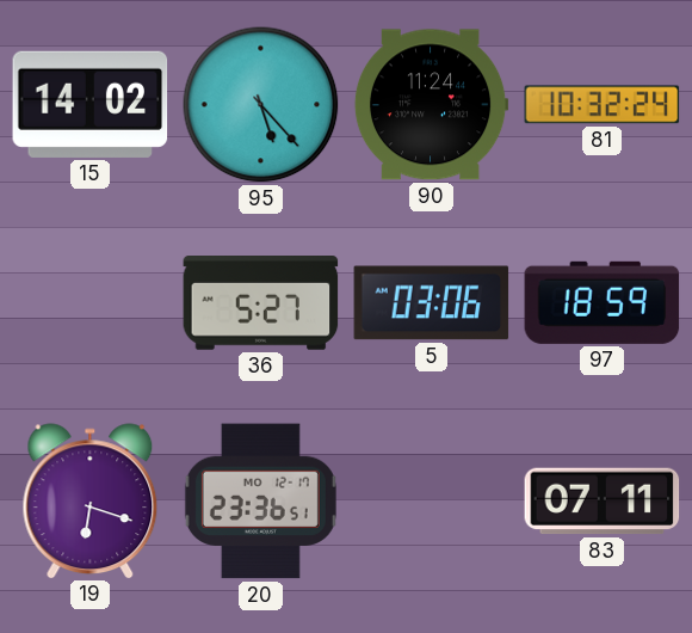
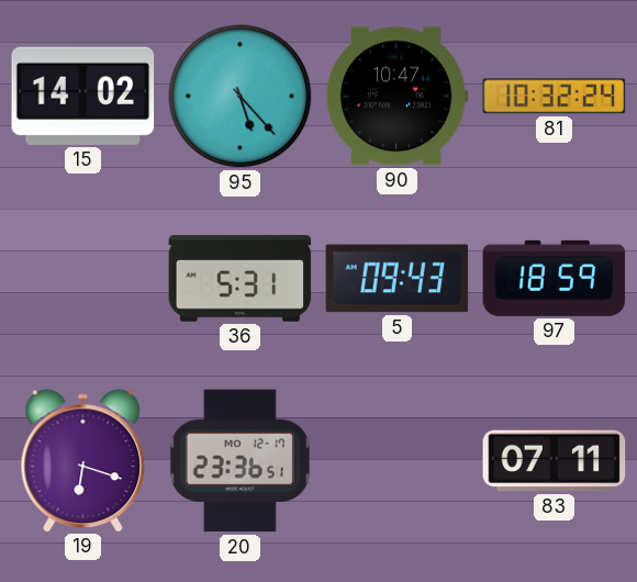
90: 11:24 -> 10:47 (396, 97)
36: 5:27 -> 5:31 (241, 279)
5: 03:06 -> 09:43 (398, 279)
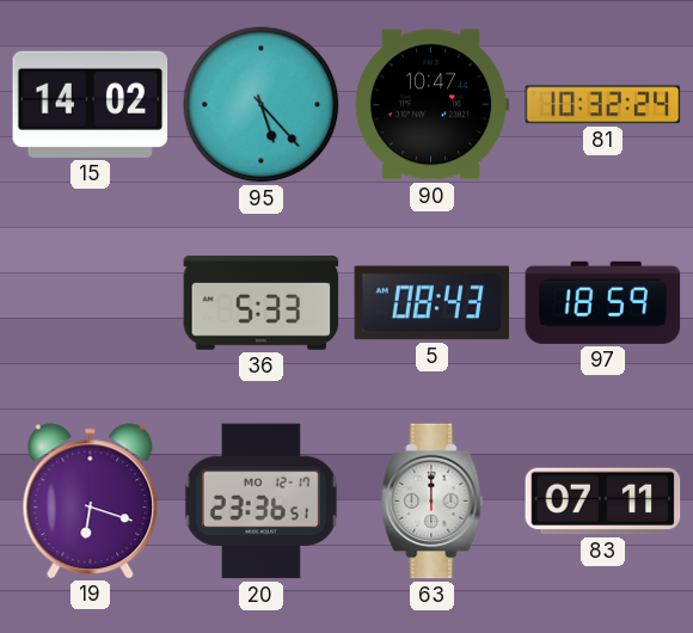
36: 5:31 -> 5:33 (262, 303)
5: 09:43 -> 08:43 (433, 303)
63: none -> 12:00 (433, 502)
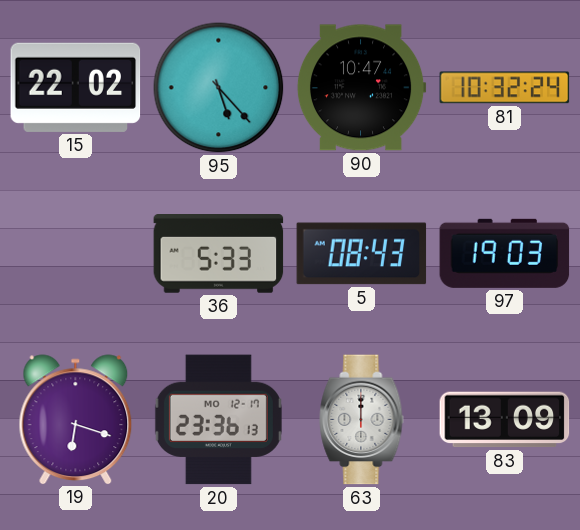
15: 14:02 -> 22:02 (76, 87)
97: 18:59 -> 19:03 (505, 253)
20: 23:36:51 -> 23:36:13 (218, 420)
83: 07:11 -> 13:09 (505, 420)
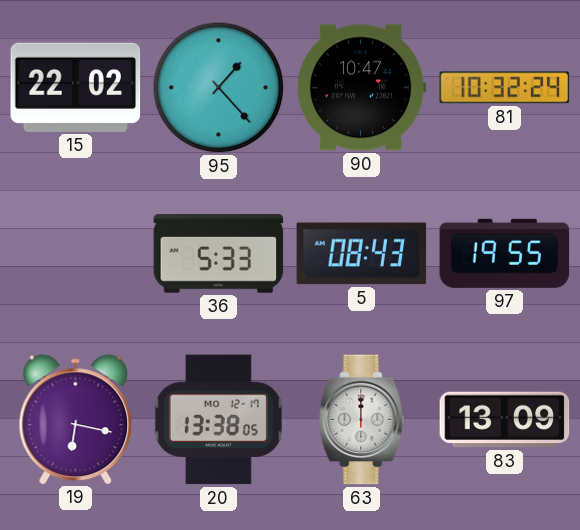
95: 5:23 -> 1:23 (219, 88)
97: 19:03 -> 19:55 (505, 253)
19: 6:18 -> 6:17 (76, 419)
20: 23:36 -> 13:38 (218, 420)
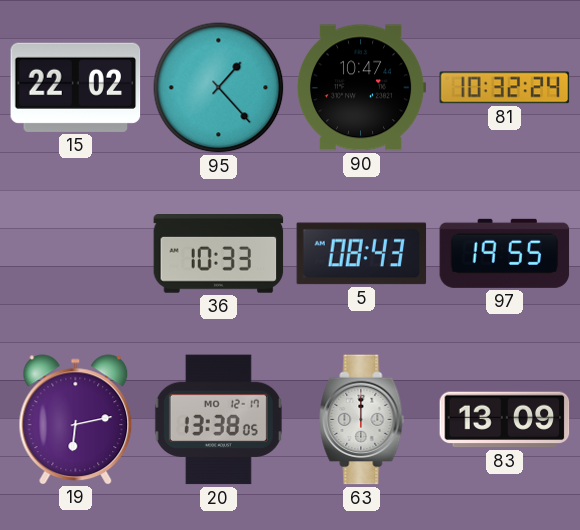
36: 5:33 -> 10:33 (219, 254)
19: 6:17 -> 6:13 (76, 419)
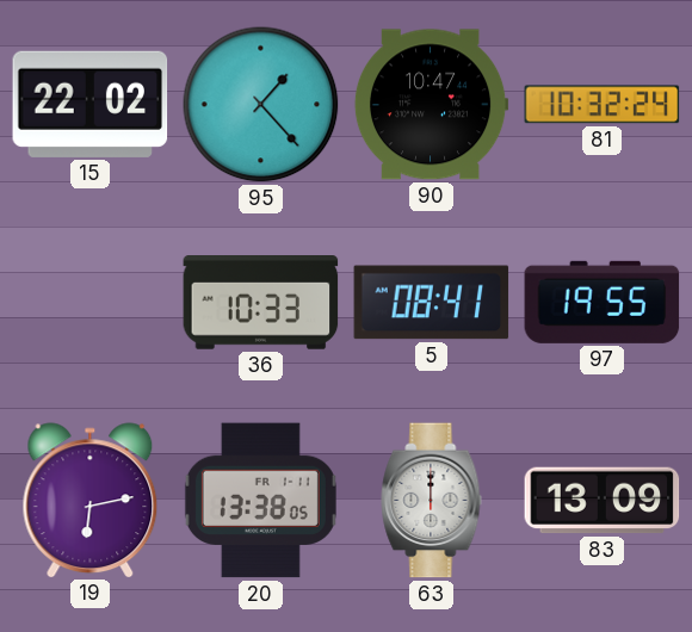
5: 08:43 -> 08:41 (432, 303)
20 date: MO 12-17 -> FR 1-11 (260, 501)
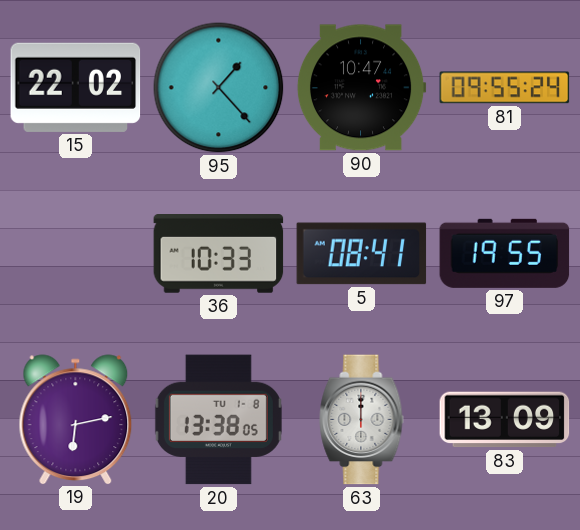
81: 10:32 -> 09:55 (505, 88)
20 date: FR 1-11 -> TU 1-8 (218, 420)
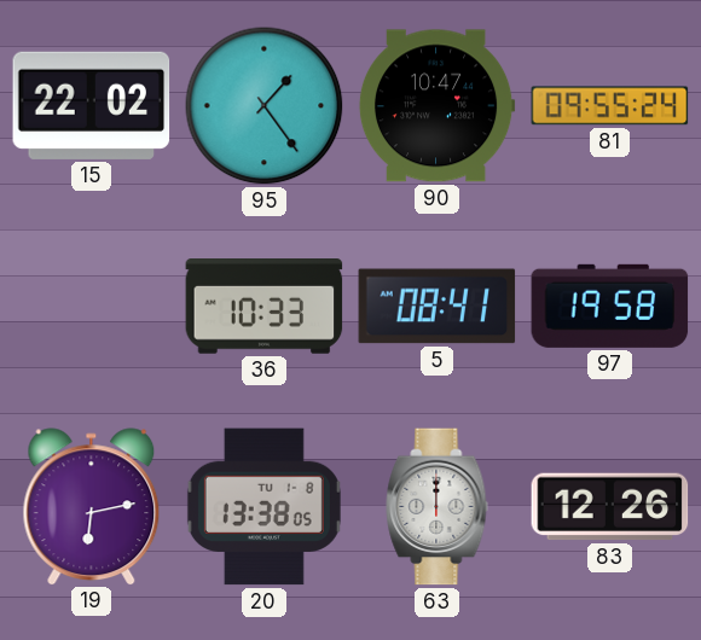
95: 1:23 -> 1:24 (265, 106)
97: 19:55 -> 19:58 (610, 306)
83: 13:09 -> 12:26 (610, 507)
